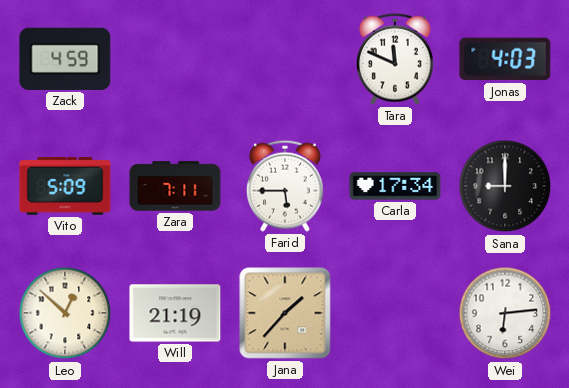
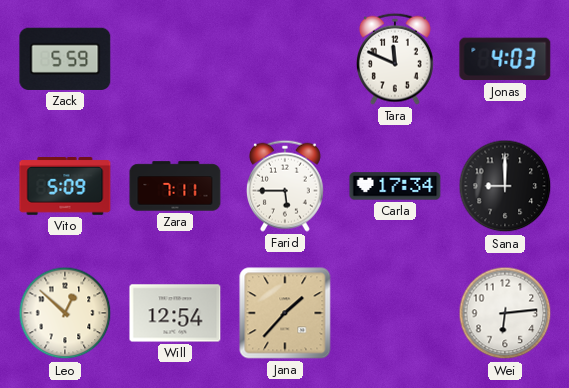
Zack: 4:59 -> 5:59 (65, 59)
Will: 21:19 -> 12:54 (175, 313)
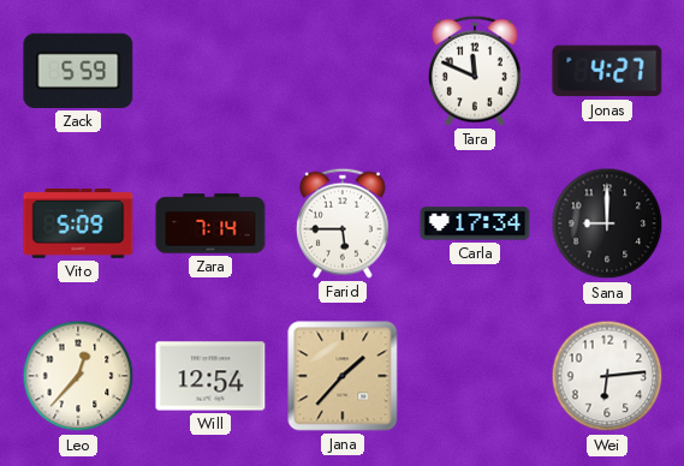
Jonas: 4:03 -> 4:27 (607, 71)
Zara: 7:11 -> 7:14 (210, 223)
Leo: 12:52 -> 12:37 (78, 376)
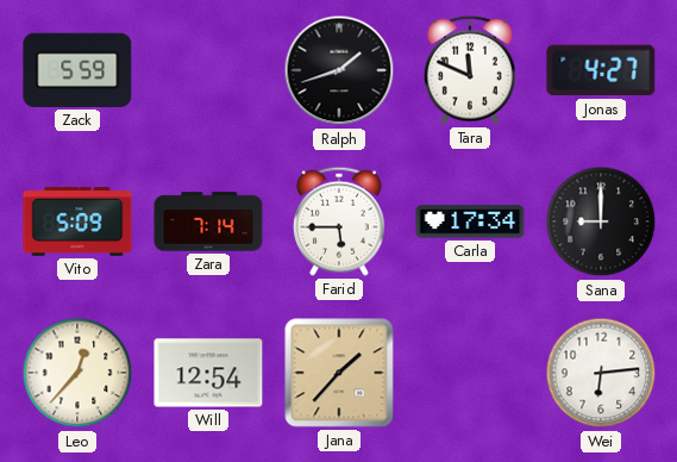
Ralph: none -> 1:42 (339, 70)
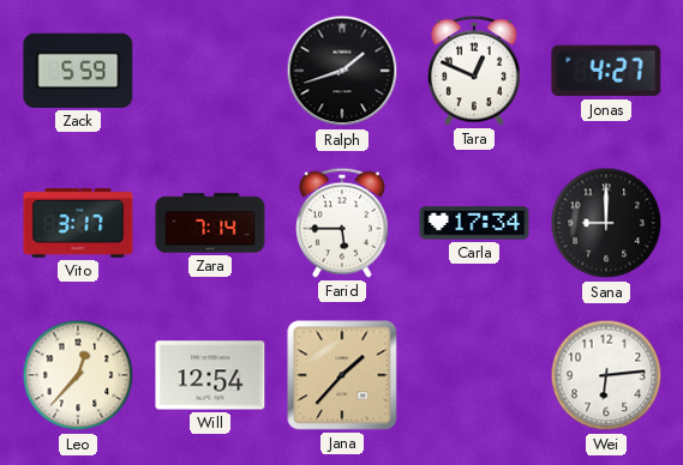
Tara: 11:49 -> 12:49 (474, 71)
Vito: 5:09 -> 3:17 (78, 224)
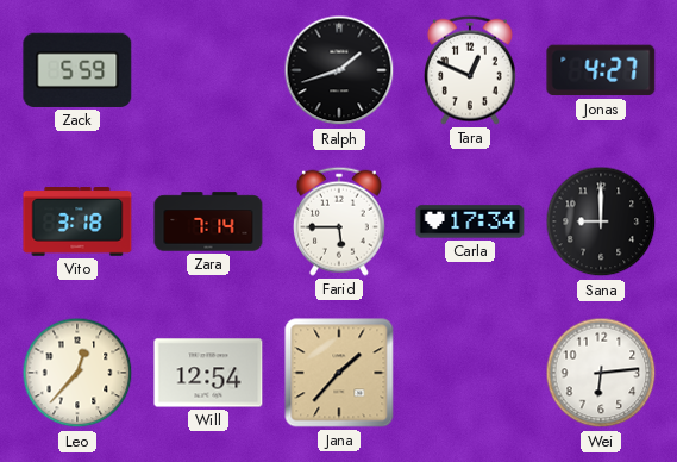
Vito: 3:17 -> 3:18 (77, 223)
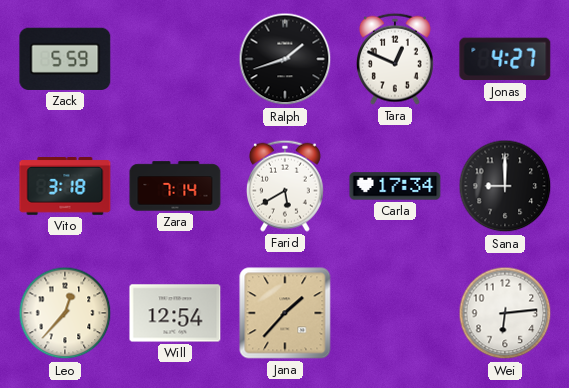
Farid: 5:45 -> 5:40 (285, 186)
